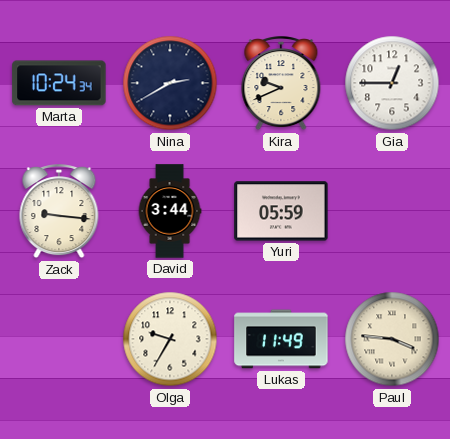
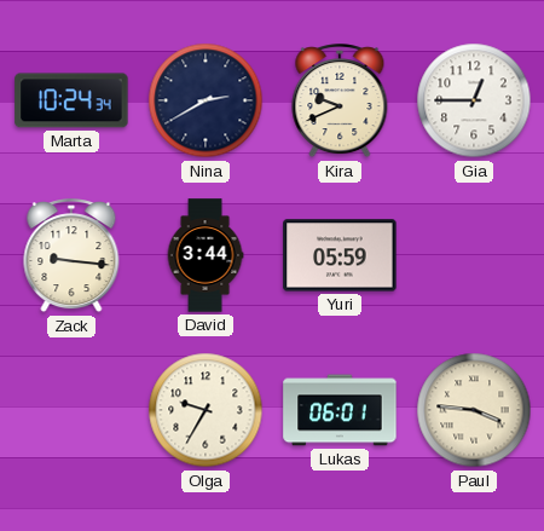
Lukas: 11:49 -> 06:01 (340, 410)
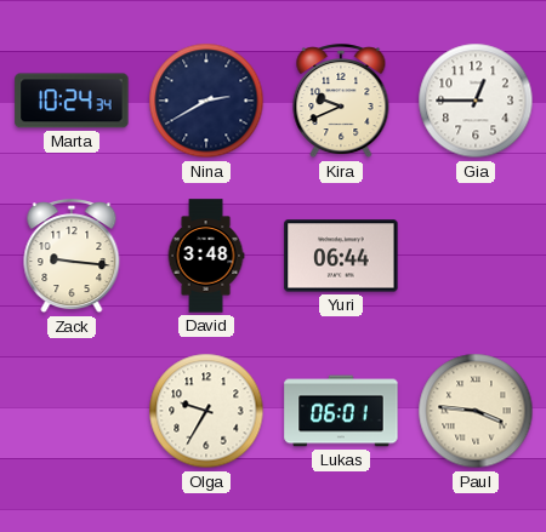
David: 3:44 -> 3:48 (206, 256)
Yuri: 05:59 -> 06:44 (341, 256)
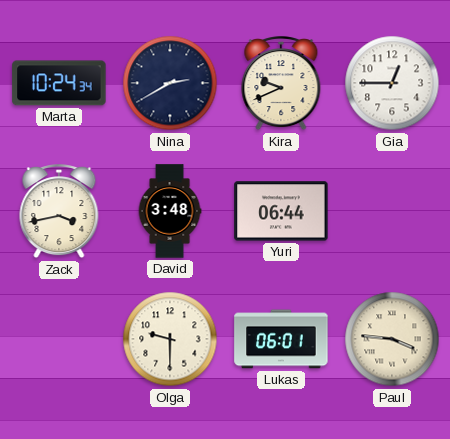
Zack: 9:16 -> 3:43 (59, 212)
Olga: 9:35 -> 9:30 (170, 339)
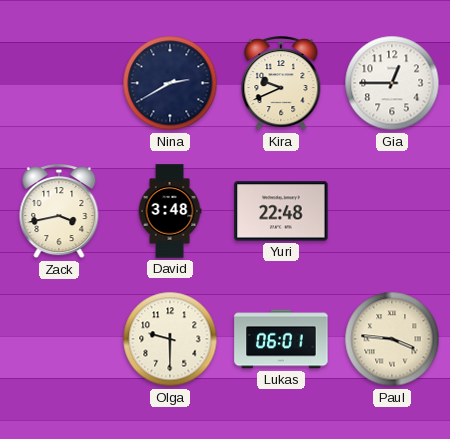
Marta: 10:24 -> none (59, 83)
Yuri: 06:44 -> 22:48 (281, 211)
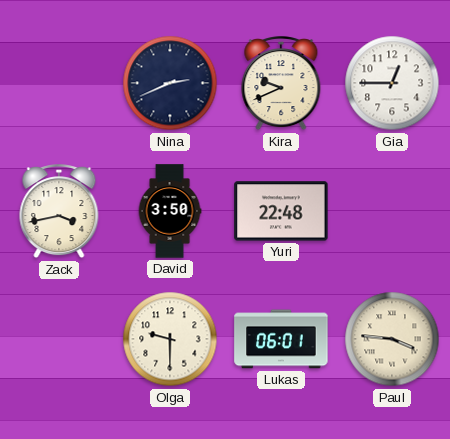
Nina: 2:40 -> 2:41 (170, 83)
David: 3:48 -> 3:50 (170, 211)
